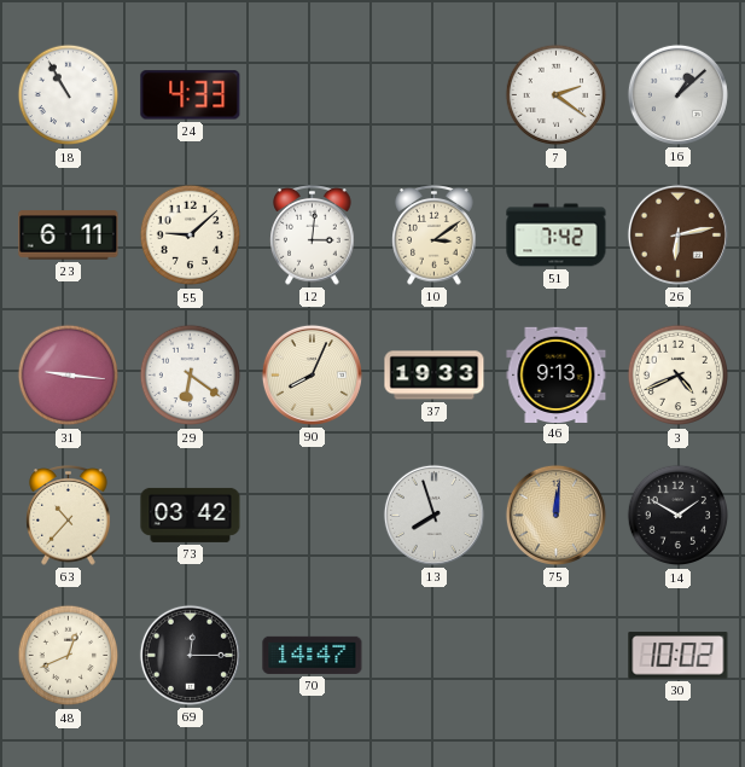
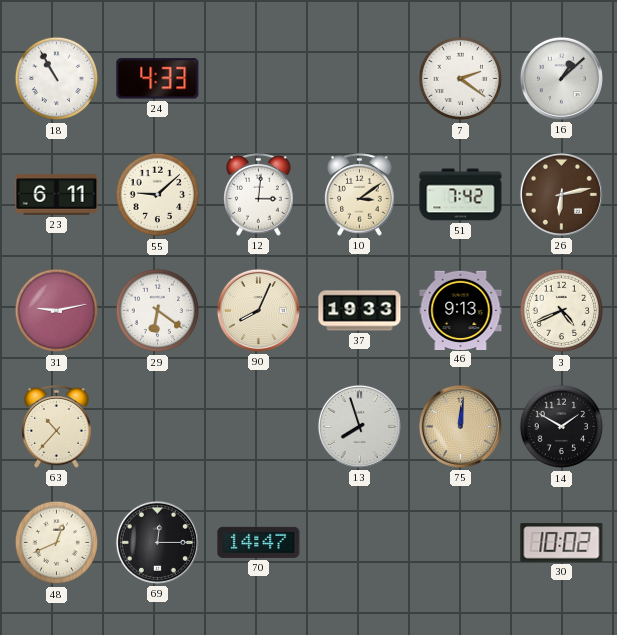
31: 9:16 -> 9:13 (57, 311)
73: 03:42 -> none (191, 515)
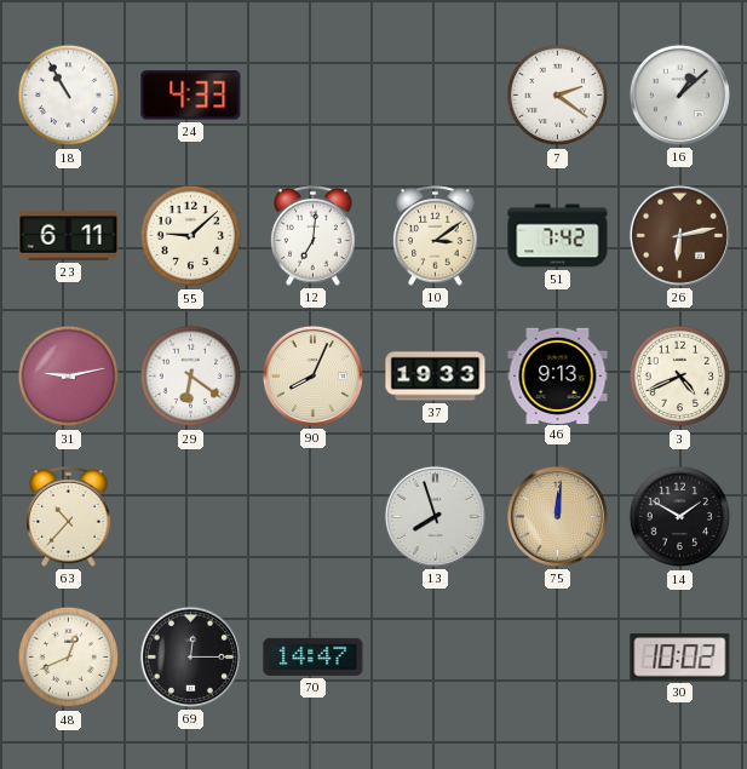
12: 3:01 -> 7:01 (314, 236)
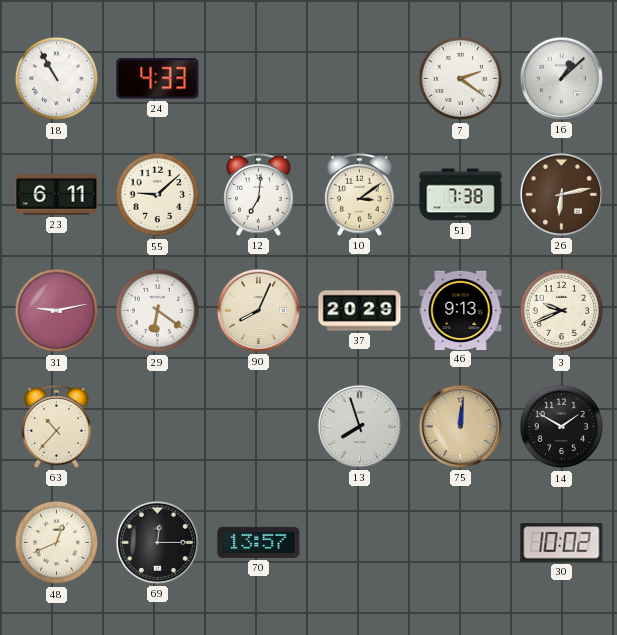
51: 7:42 -> 7:38 (461, 195)
37: 19:33 -> 20:29 (360, 311)
3: 4:41 -> 9:41 (562, 311)
70: 14:47 -> 13:57 (259, 542)
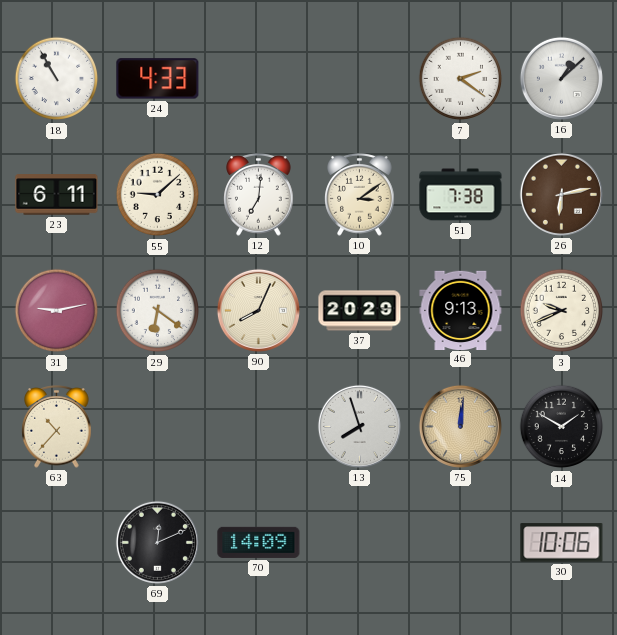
48: 12:41 -> none (57, 543)
69: 12:15 -> 12:11 (157, 542)
70: 13:57 -> 14:09 (259, 542)
30: 10:02 -> 10:06 (562, 543)
